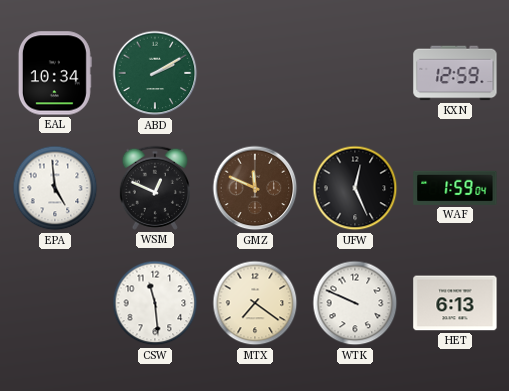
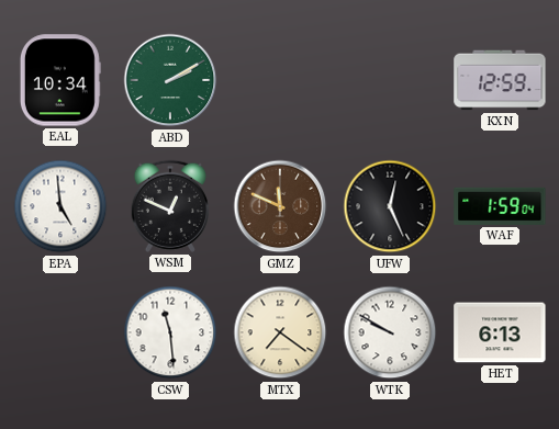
WTK: 9:49 -> 9:50 (390, 332)
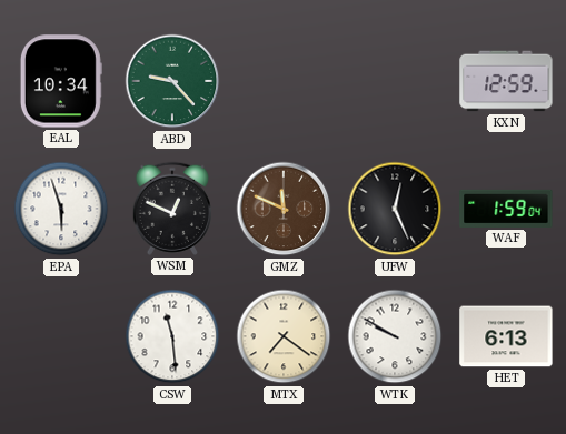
ABD: 2:10 -> 9:23 (172, 81)
EPA: 4:59 -> 5:57 (61, 209)
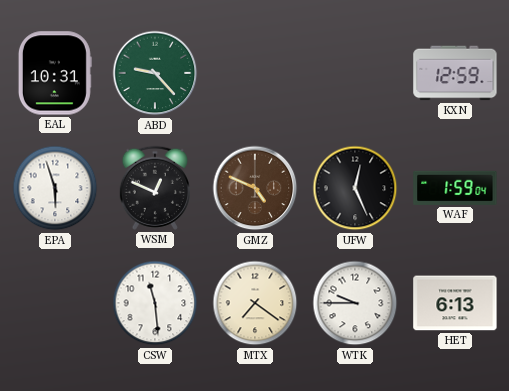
EAL: 10:34 -> 10:31 (55, 73)
GMZ: 11:49 -> 4:49 (255, 188)
WTK: 9:50 -> 9:45 (355, 303)
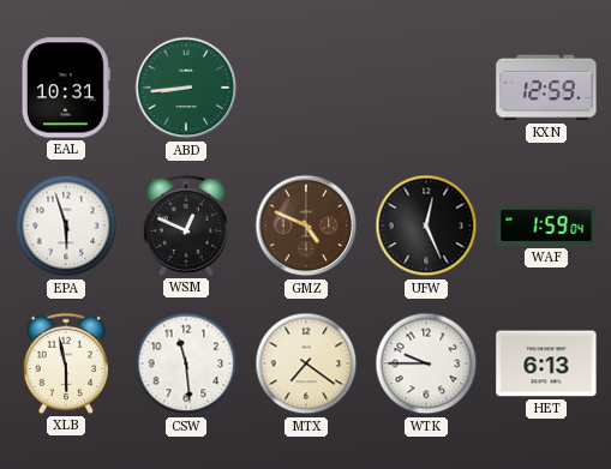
ABD: 9:23 -> 8:44 (186, 88)
XLB: none -> 5:58 (66, 363)
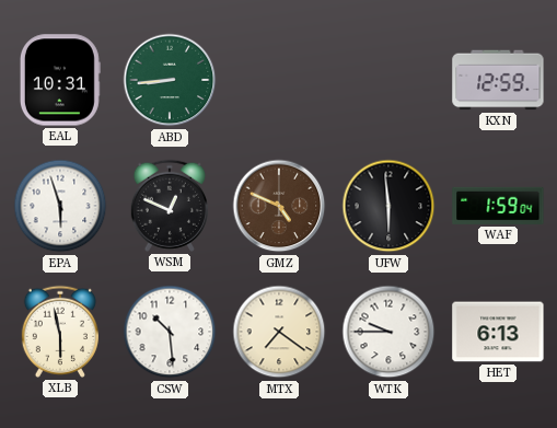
UFW: 12:26 -> 5:59 (388, 206)
CSW: 11:29 -> 10:29 (170, 332)
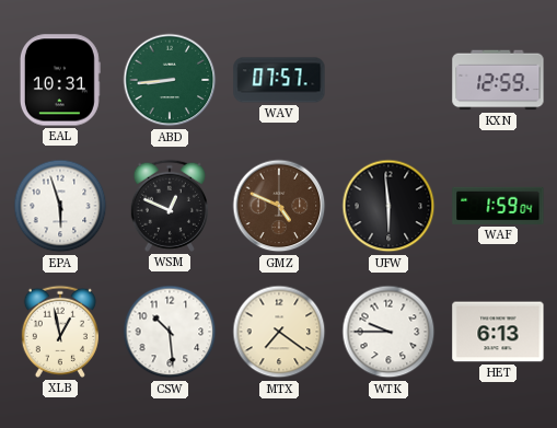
WAV: none -> 07:57 (279, 80)
XLB: 5:58 -> 12:58 (60, 332)
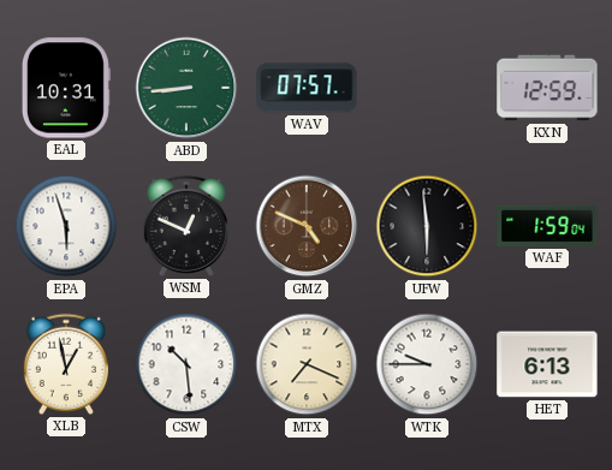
MTX: 7:21 -> 7:19 (307, 364)
